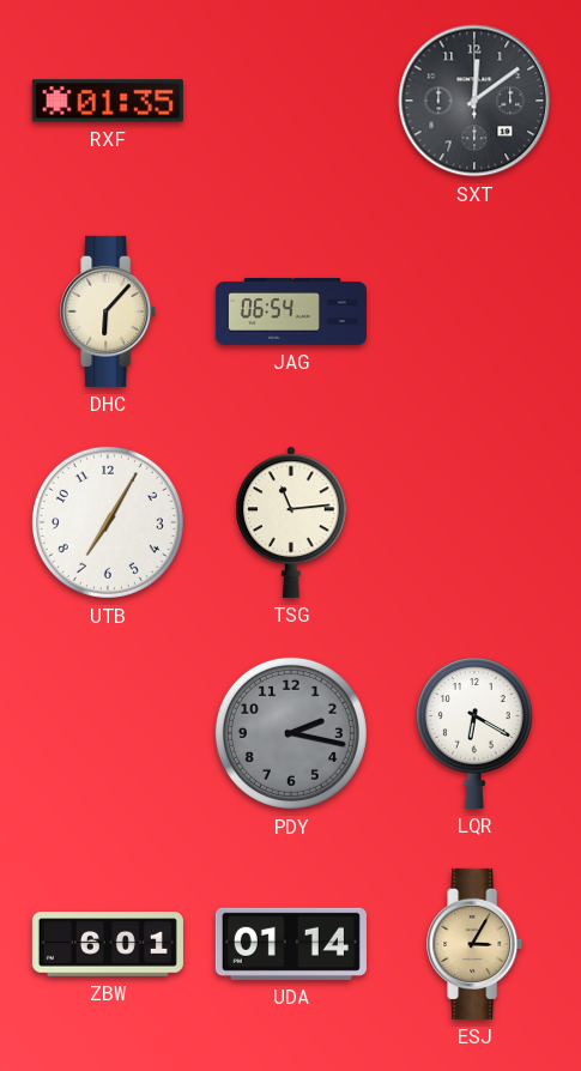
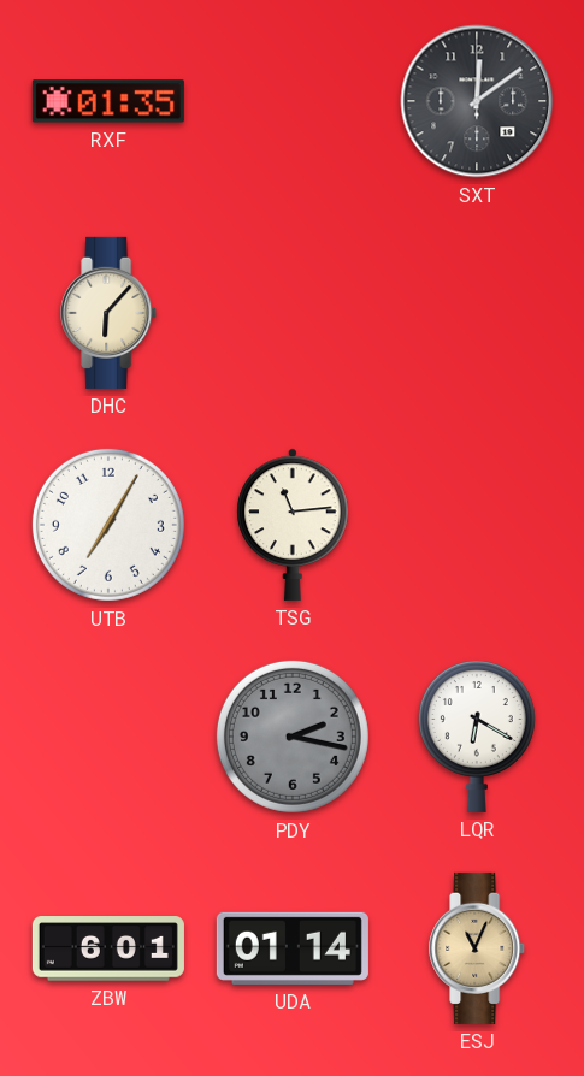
JAG: 06:54 -> none (291, 311)
ESJ: 3:05 -> 11:04 (478, 948)
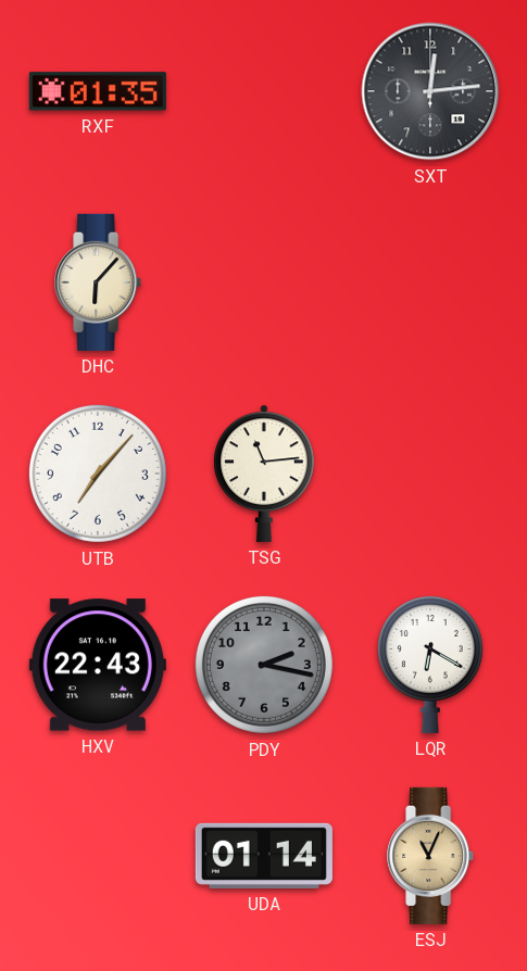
SXT: 12:09 -> 12:14 (430, 91)
UTB: 7:05 -> 7:07 (98, 474)
HXV: none -> 22:43 (98, 665)
ZBW: 6:01 -> none (108, 948)
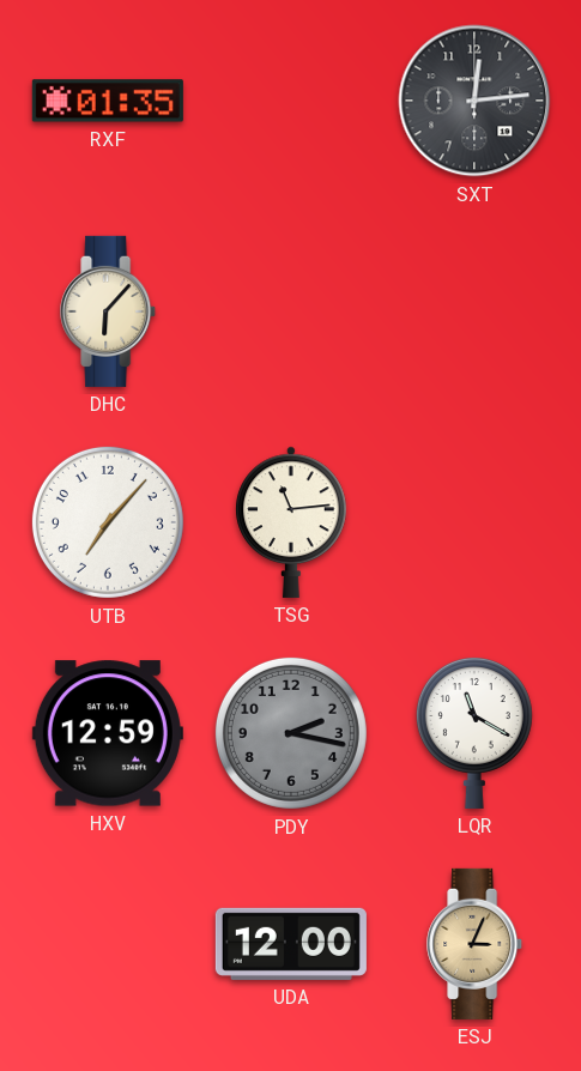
HXV: 22:43 -> 12:59 (108, 733)
LQR: 6:20 -> 11:20 (474, 732)
UDA: 01:14 -> 12:00 (291, 944)
ESJ: 11:04 -> 3:04 (476, 944)
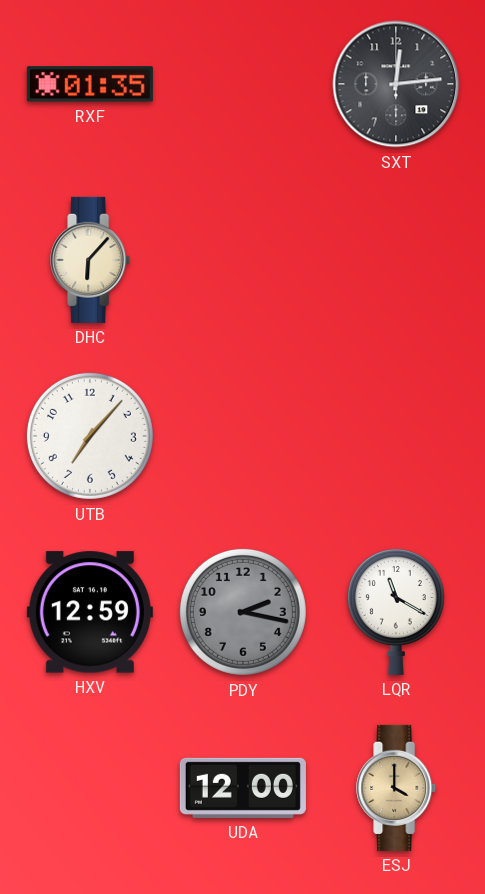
TSG: 11:14 -> none (291, 522)
ESJ: 3:04 -> 4:00 (397, 788)
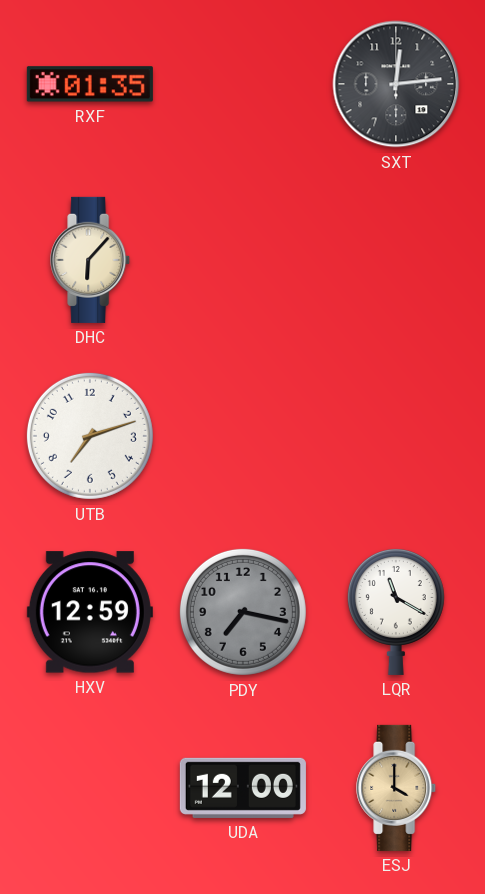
UTB: 7:07 -> 7:12 (90, 436)
PDY: 2:17 -> 7:17 (243, 612)
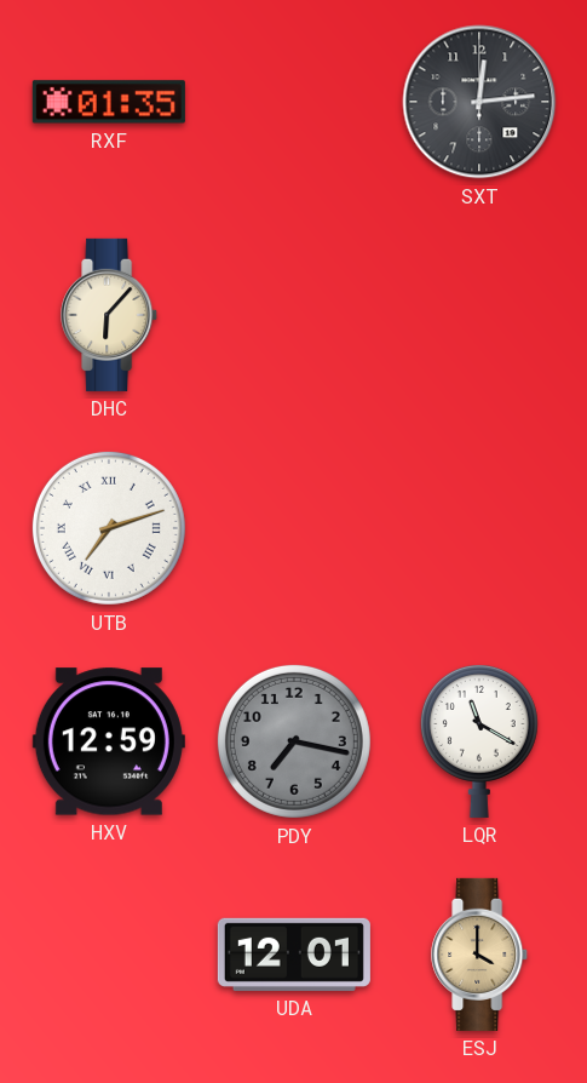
UTB numerals: Arabic -> Roman (109, 528)
UDA: 12:00 -> 12:01 (294, 955)
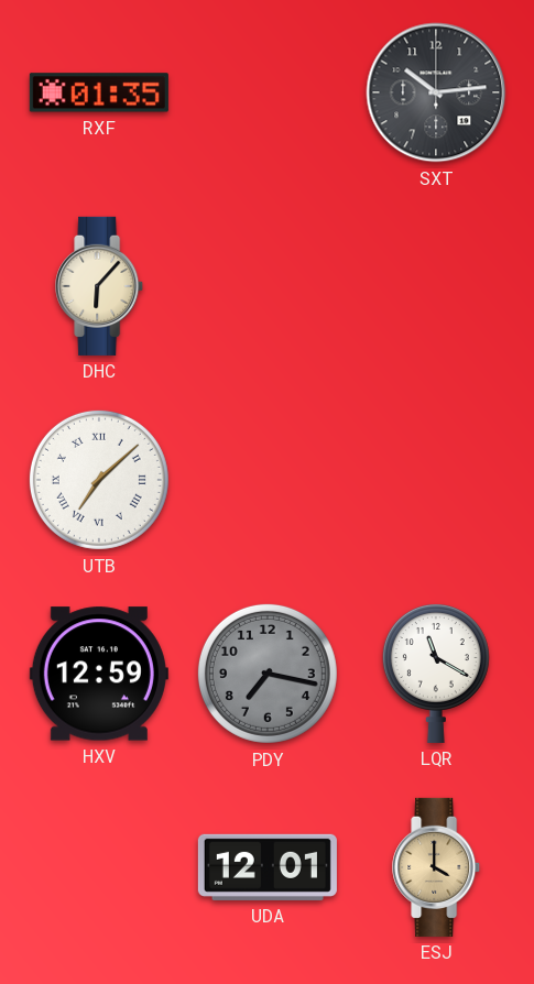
SXT: 12:14 -> 10:14 (436, 92)
UTB: 7:12 -> 7:08 (99, 480)
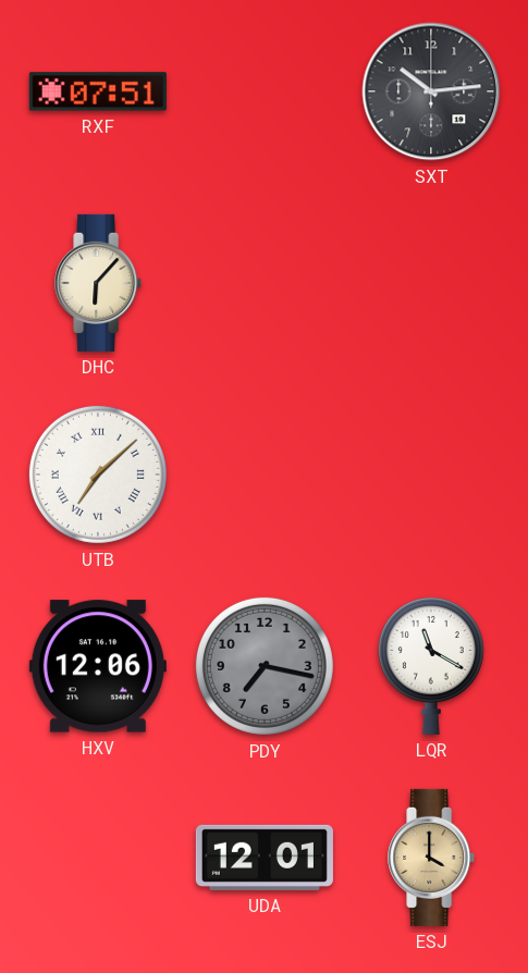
RXF: 01:35 -> 07:51 (98, 91)
HXV: 12:59 -> 12:06 (98, 666)
